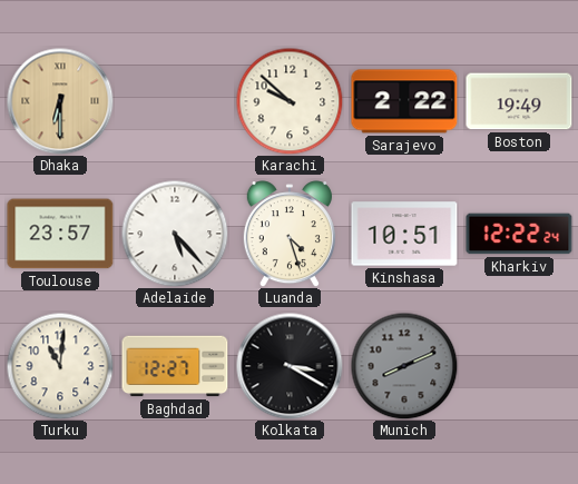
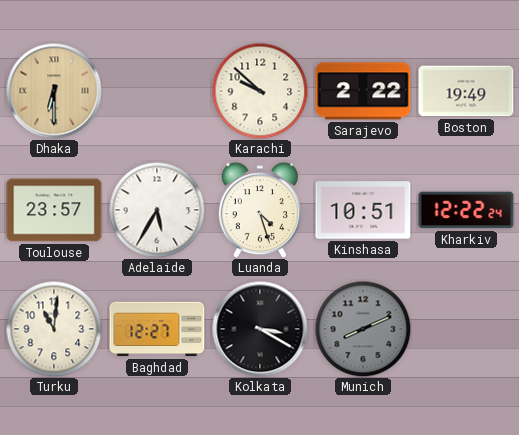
Adelaide: 5:23 -> 5:35 (157, 210)
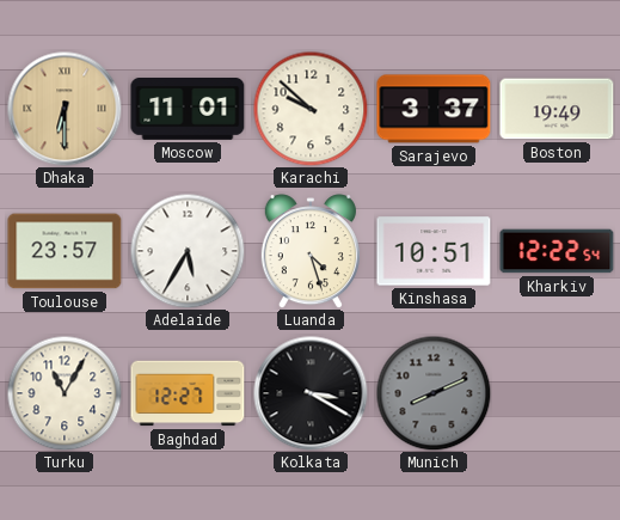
Moscow: none -> 11:01 (188, 110)
Sarajevo: 2:22 -> 3:37 (434, 109)
Kharkiv: 12:22:24 -> 12:22:54 (557, 251)
Turku: 11:01 -> 11:05 (65, 393)
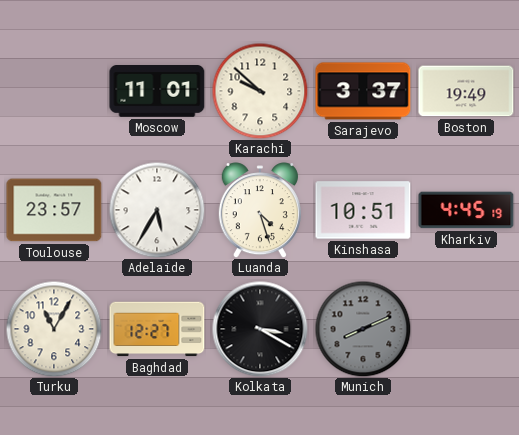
Dhaka: 6:30 -> none (65, 109)
Kharkiv: 12:22 -> 4:45 (466, 210)
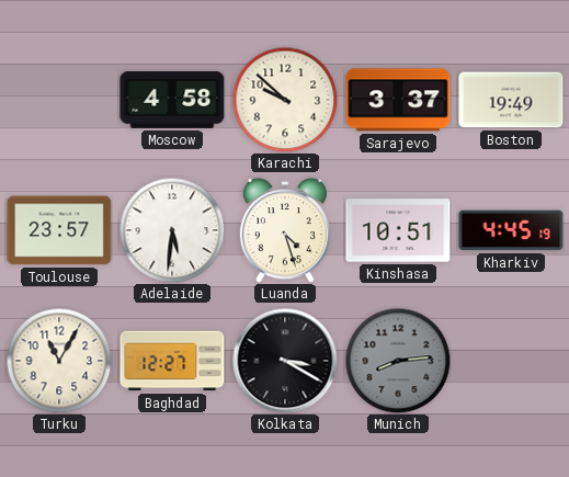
Moscow: 11:01 -> 4:58 (172, 101)
Adelaide: 5:35 -> 5:31 (172, 230)
Munich: 8:11 -> 8:14 (398, 361)
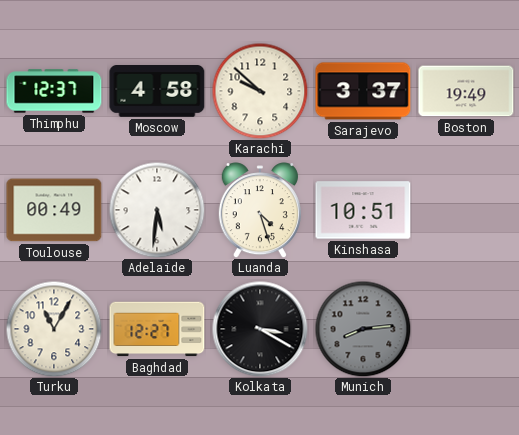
Thimphu: none -> 12:37 (54, 91)
Toulouse: 23:57 -> 00:49 (54, 210)
Kharkiv: 4:45 -> none (511, 230)
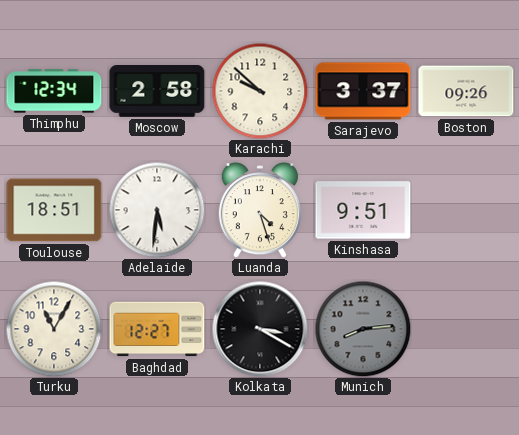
Thimphu: 12:37 -> 12:34 (54, 91)
Moscow: 4:58 -> 2:58 (157, 92)
Boston: 19:49 -> 09:26 (466, 91)
Toulouse: 00:49 -> 18:51 (54, 210)
Kinshasa: 10:51 -> 9:51 (363, 210)
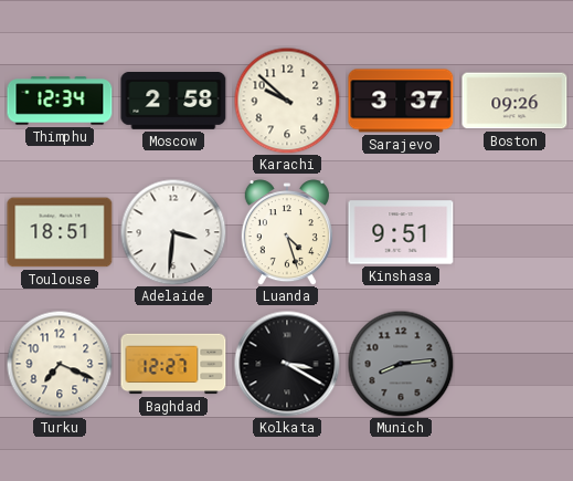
Adelaide: 5:31 -> 3:31 (173, 232)
Turku: 11:05 -> 7:19 (60, 364)
